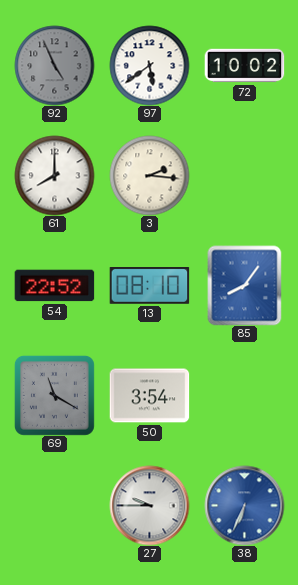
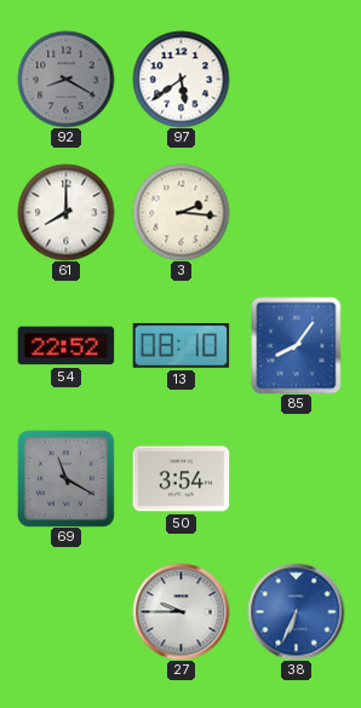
92: 4:56 -> 8:20 (65, 79)
72: 10:02 -> none (244, 66)
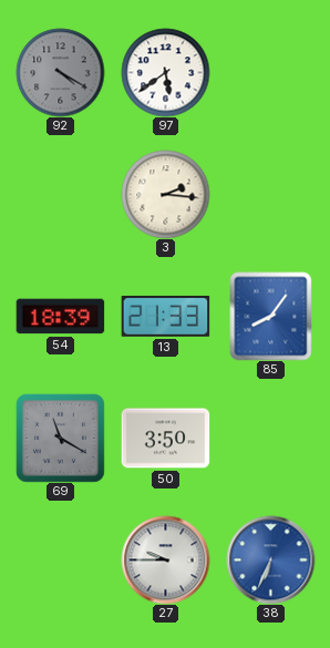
92: 8:20 -> 4:20 (60, 72)
61: 8:00 -> none (65, 212)
54: 22:52 -> 18:39 (60, 317)
13: 08:10 -> 21:33 (165, 317)
50: 3:54 -> 3:50 (165, 439)
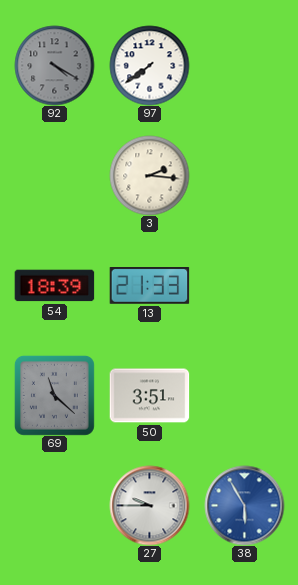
97: 5:39 -> 7:39 (149, 65)
85: 8:06 -> none (271, 316)
69: 11:20 -> 11:22 (54, 395)
50: 3:50 -> 3:51 (149, 396)
38: 6:34 -> 5:55 (244, 505)
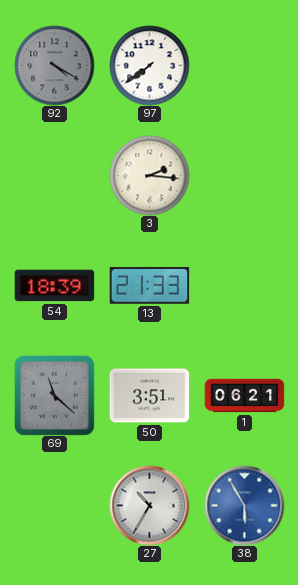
1: none -> 06:21 (244, 396)
27: 9:45 -> 10:35 (149, 505)
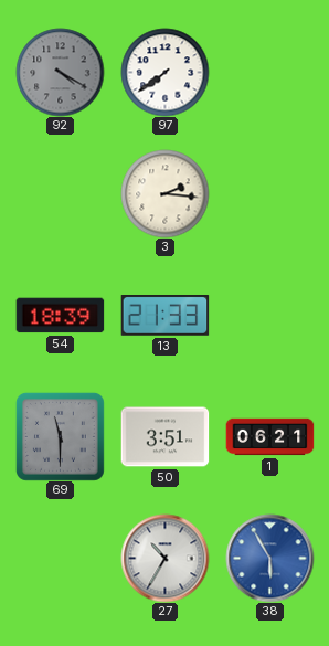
69: 11:22 -> 11:30 (60, 436)
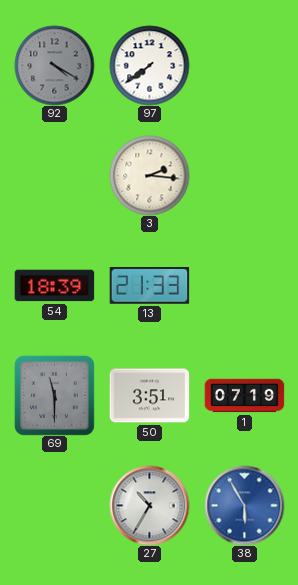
1: 06:21 -> 07:19 (244, 396)
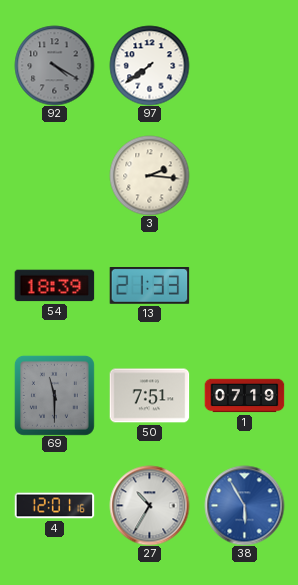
50: 3:51 -> 7:51 (149, 396)
4: none -> 12:01 (54, 506)
